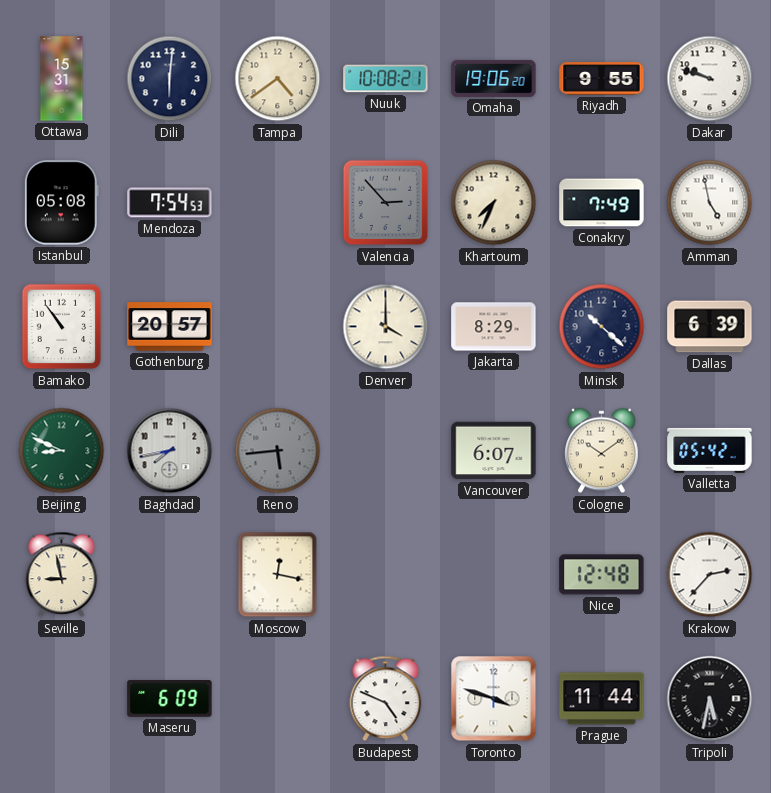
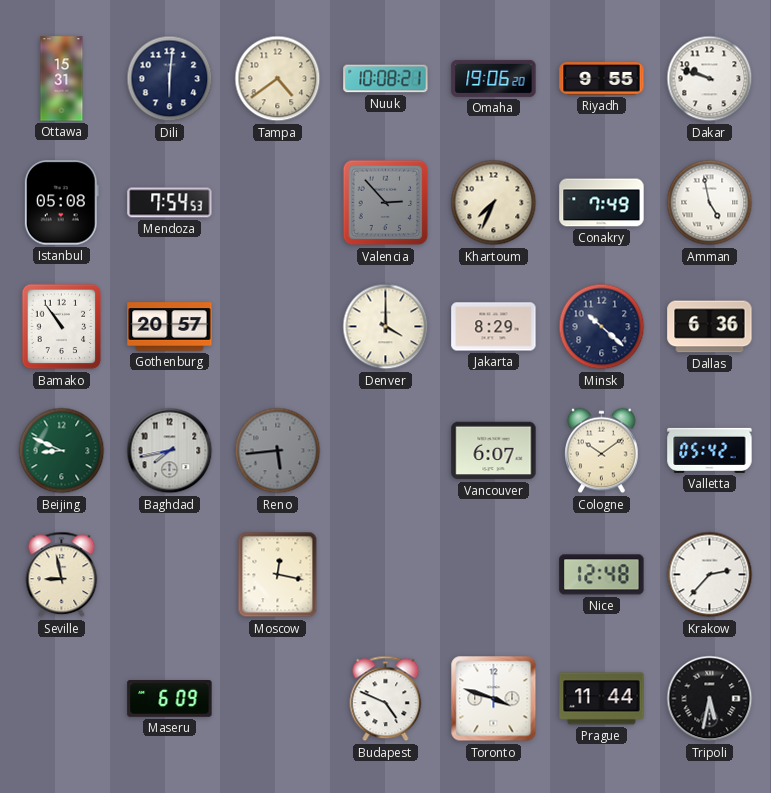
Dallas: 6:39 -> 6:36 (710, 327)
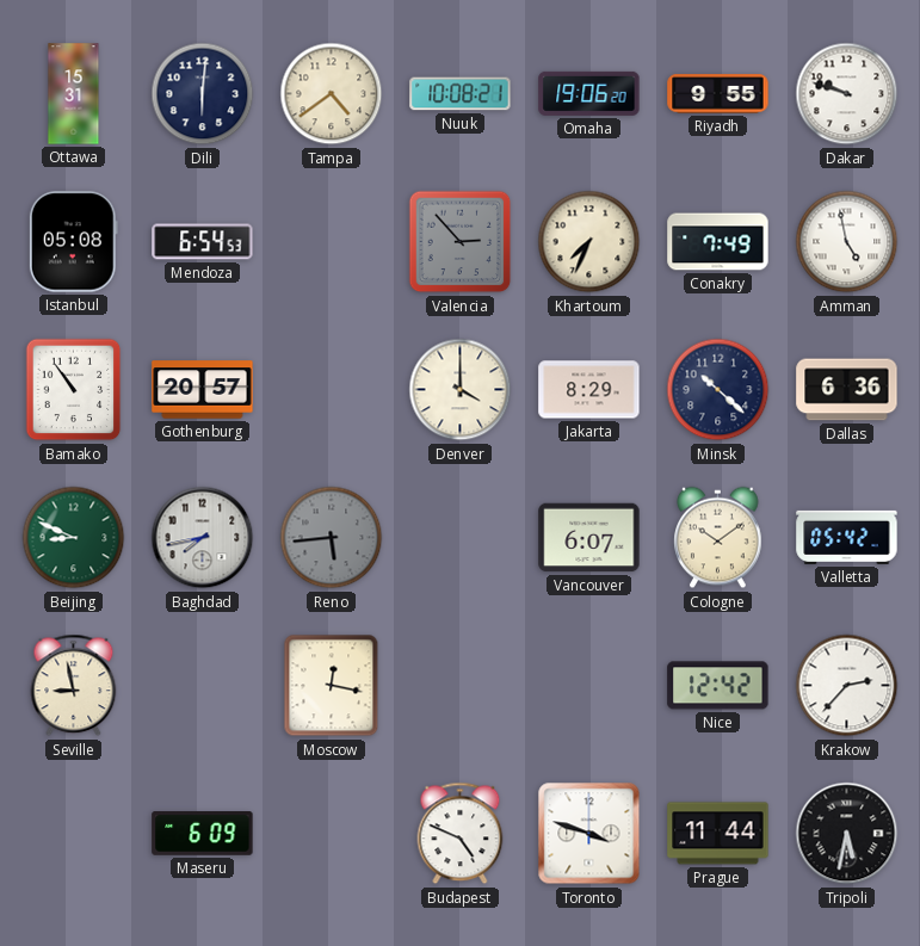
Mendoza: 7:54 -> 6:54 (203, 242)
Nice: 12:48 -> 12:42 (718, 686)
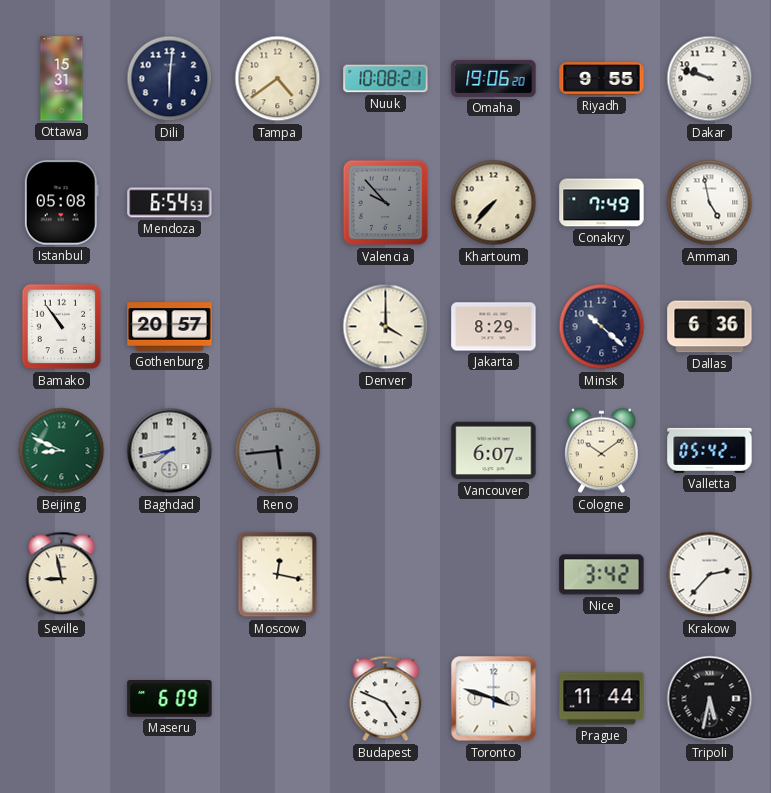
Valencia: 2:53 -> 9:53 (386, 203)
Khartoum: 7:34 -> 7:37 (494, 203)
Nice: 12:42 -> 3:42 (602, 575)
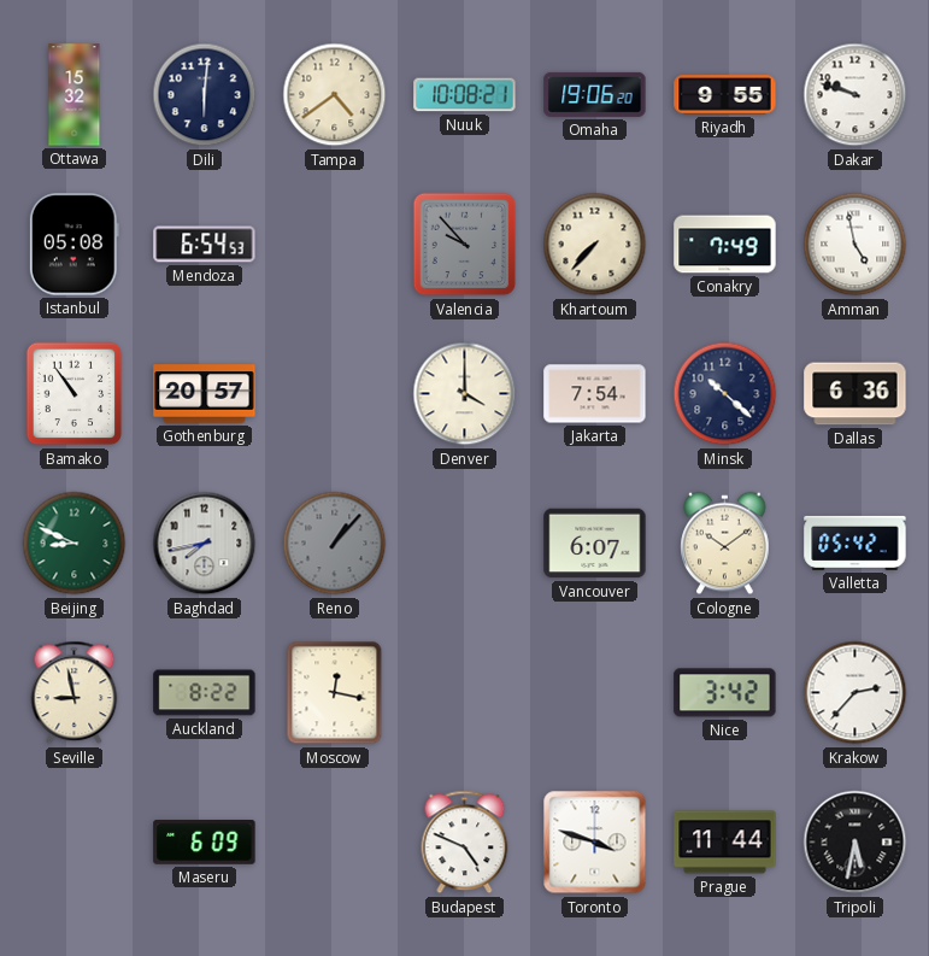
Ottawa: 15:31 -> 15:32 (75, 95)
Jakarta: 8:29 -> 7:54 (595, 394)
Reno: 5:44 -> 1:07 (335, 544)
Auckland: none -> 8:22 (205, 693)
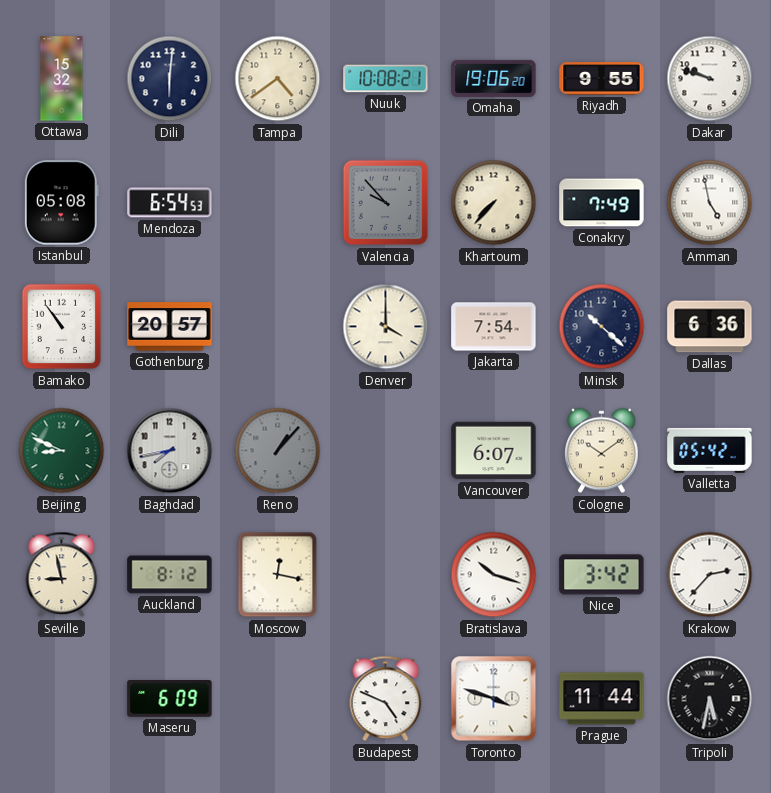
Auckland: 8:22 -> 8:12 (170, 575)
Bratislava: none -> 10:18 (494, 575)
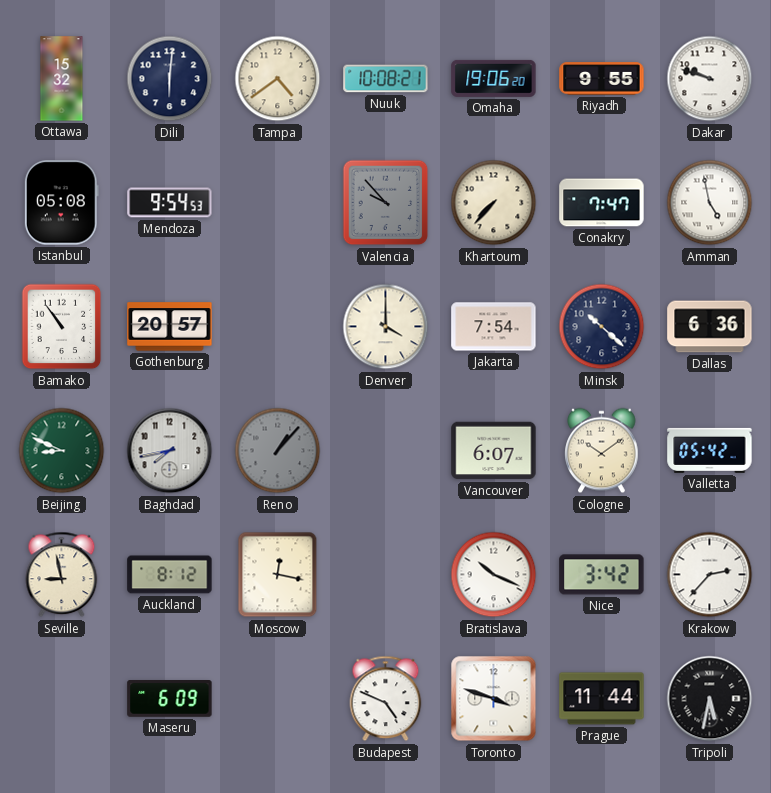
Mendoza: 6:54 -> 9:54 (170, 203)
Conakry: 7:49 -> 7:47 (602, 203)
Bratislava: 10:18 -> 10:19 (494, 575)
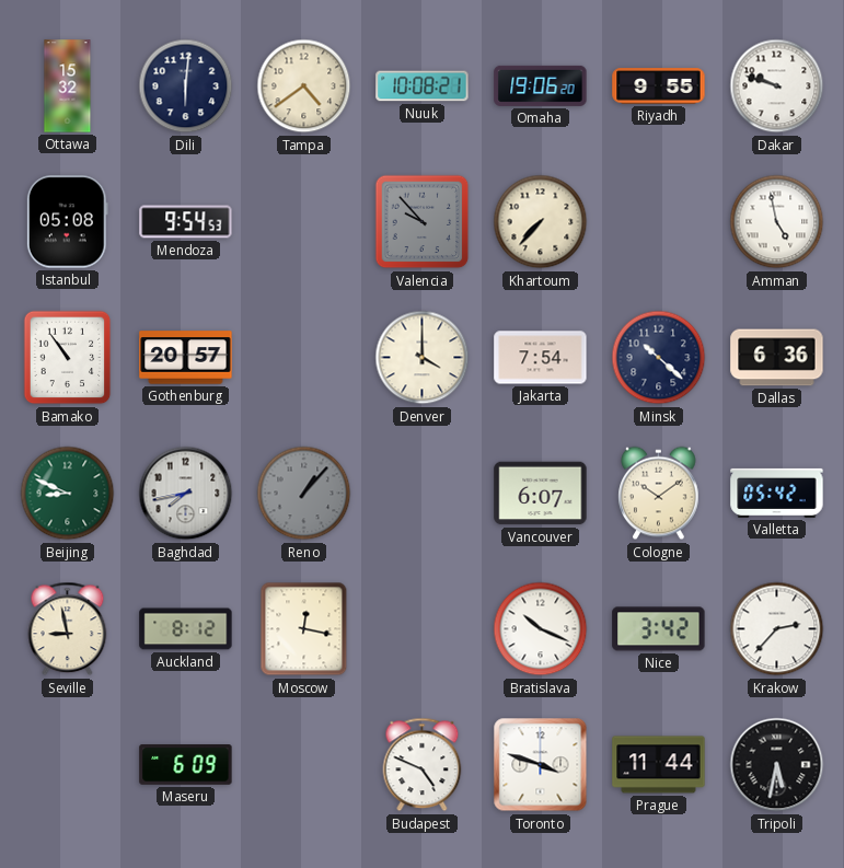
Conakry: 7:47 -> none (602, 203)
